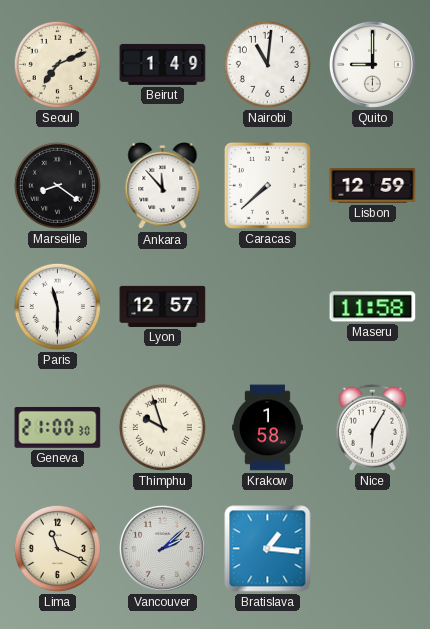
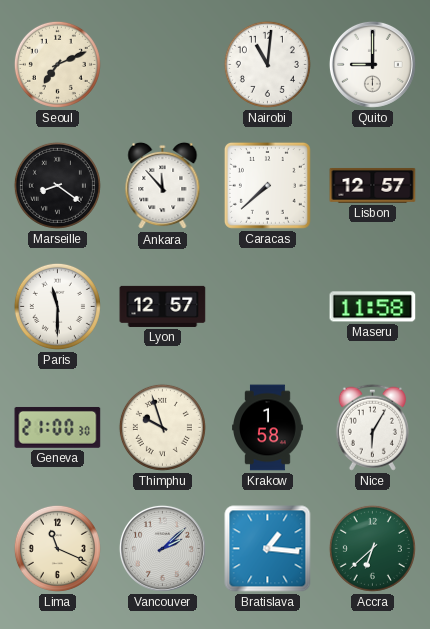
Beirut: 1:49 -> none (163, 64)
Lisbon: 12:59 -> 12:57 (373, 185)
Accra: none -> 6:38 (372, 548)
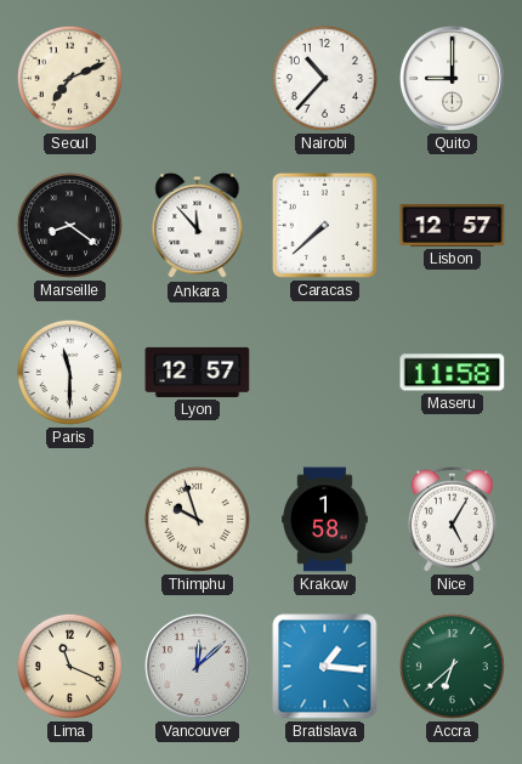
Nairobi: 11:01 -> 10:37 (324, 78)
Geneva: 21:00 -> none (58, 428)
Nice: 6:05 -> 5:05 (452, 519)
Vancouver: 2:08 -> 12:08 (197, 666)
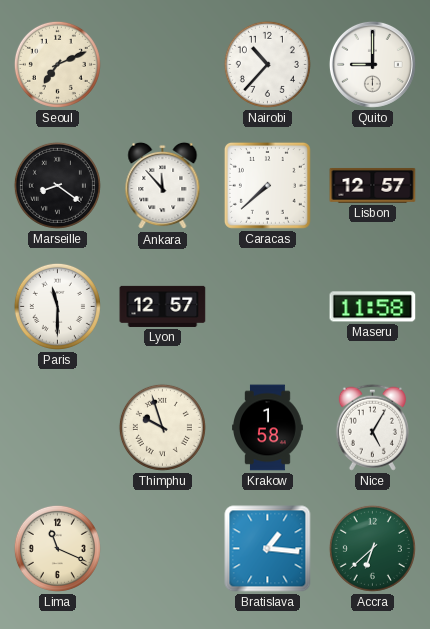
Vancouver: 12:08 -> none (197, 666)
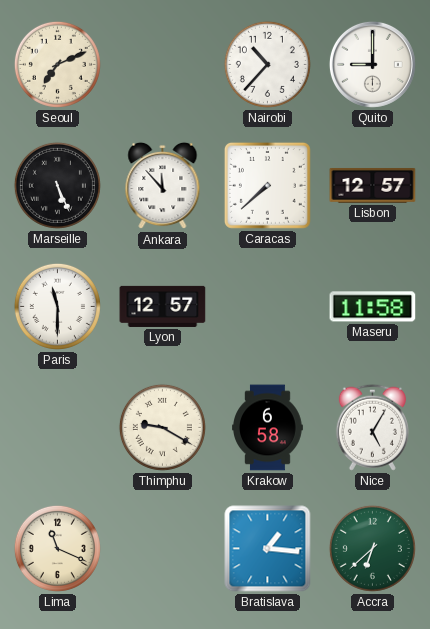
Marseille: 8:21 -> 5:26 (57, 185)
Thimphu: 9:57 -> 9:20 (162, 427)
Krakow: 1:58 -> 6:58 (268, 428)
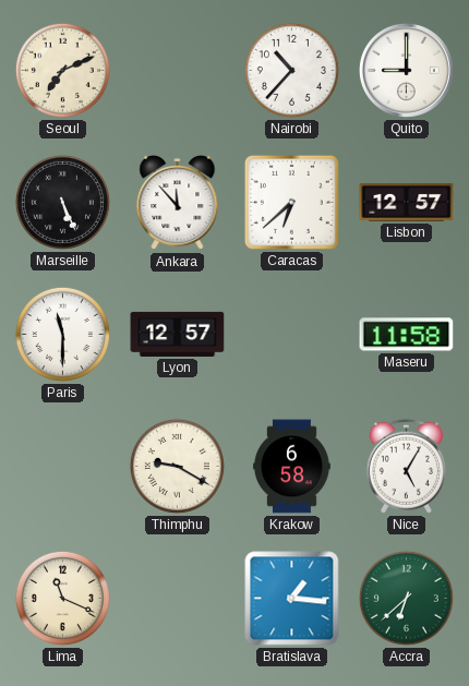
Caracas: 7:38 -> 6:38 (291, 202)
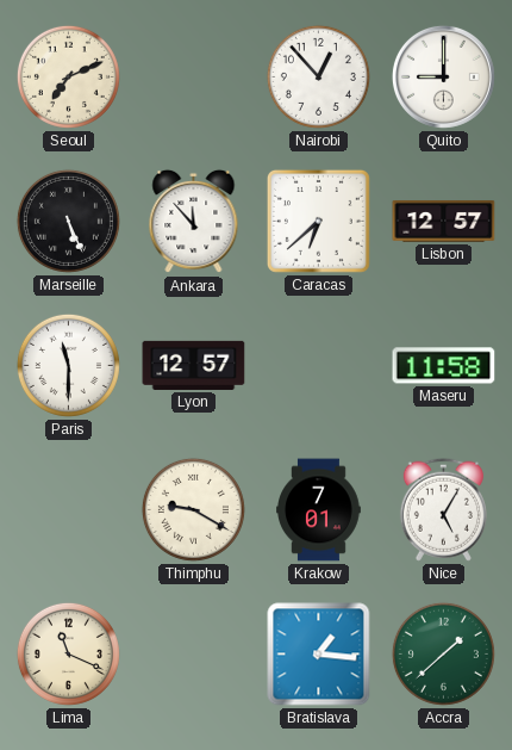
Nairobi: 10:37 -> 12:53 (318, 76)
Krakow: 6:58 -> 7:01 (319, 510)
Accra: 6:38 -> 1:38 (443, 653)
